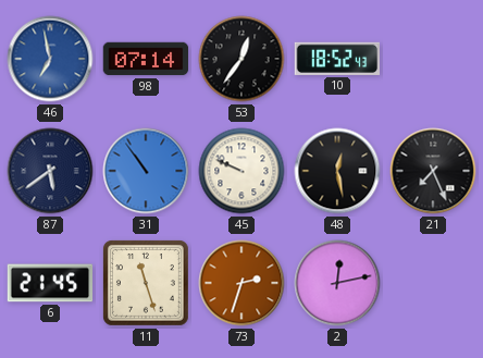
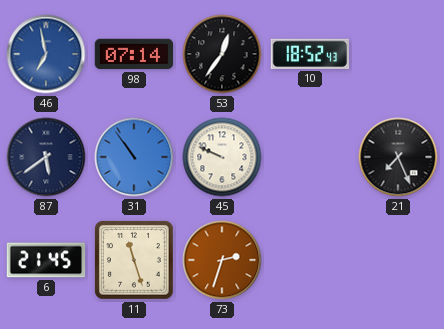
48: 12:28 -> none (337, 171)
2: 12:13 -> none (337, 283)
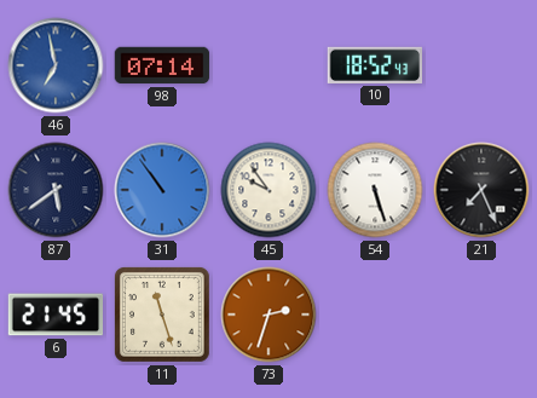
53: 12:36 -> none (222, 54)
45: 9:49 -> 9:54 (268, 190)
54: none -> 5:27 (375, 190)
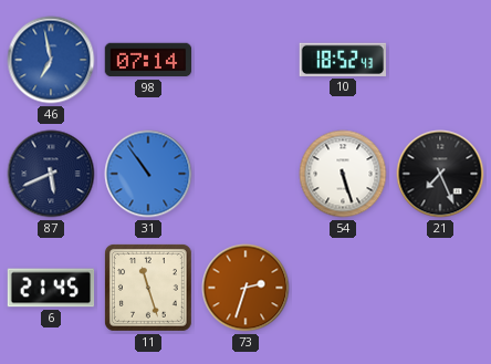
87: 5:39 -> 5:41 (51, 174)
45: 9:54 -> none (268, 190)
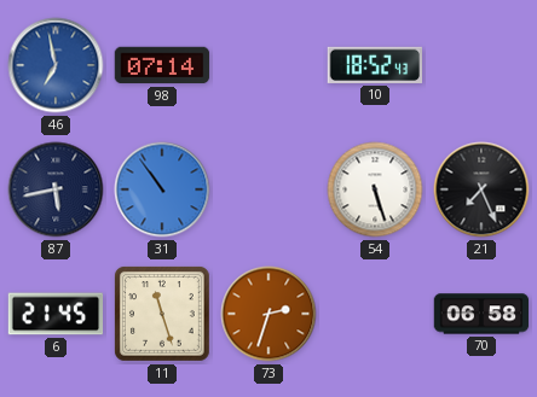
87: 5:41 -> 5:43 (56, 189)
70: none -> 06:58 (481, 314)
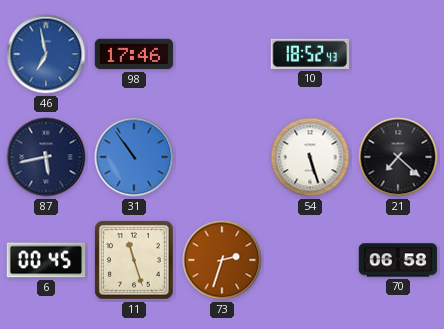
98: 07:14 -> 17:46 (134, 54)
21: 7:26 -> 7:22 (398, 157)
6: 21:45 -> 00:45 (46, 260)
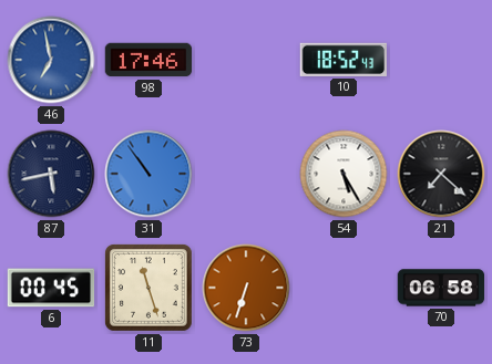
54: 5:27 -> 5:25 (344, 174)
73: 2:33 -> 6:33 (246, 288)
